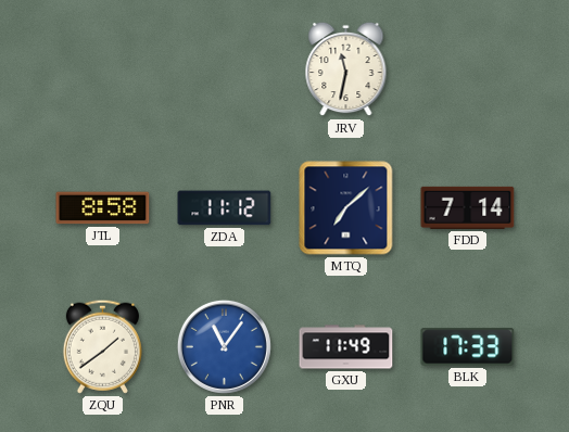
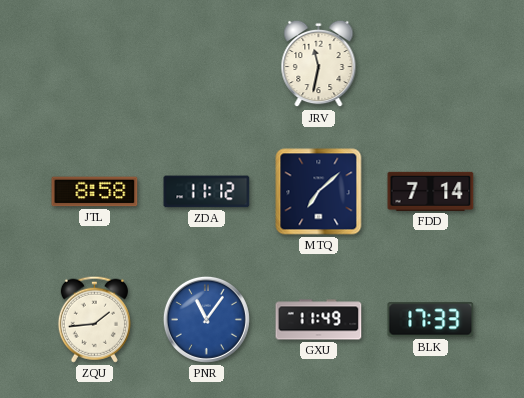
ZQU: 1:39 -> 1:44 (94, 319)
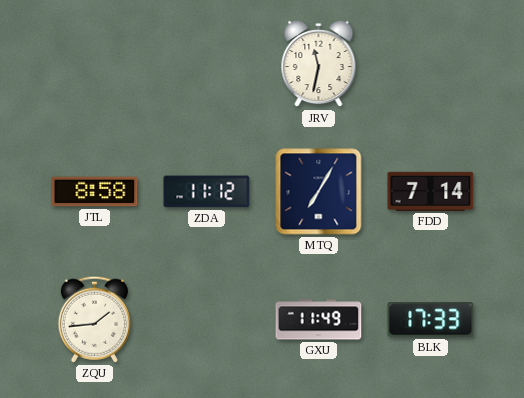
MTQ: 7:08 -> 7:05 (319, 192)
PNR: 11:06 -> none (206, 319)
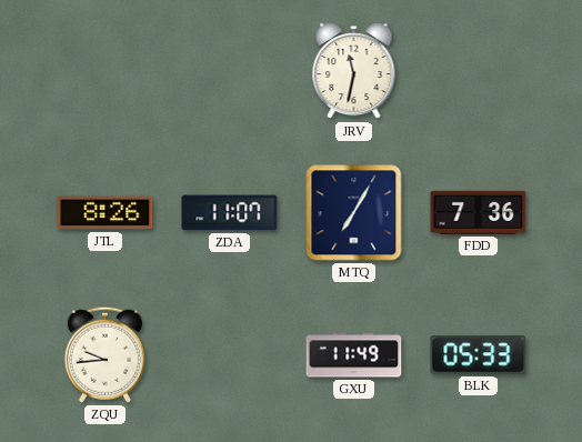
JTL: 8:58 -> 8:26 (106, 213)
ZDA: 11:12 -> 11:07 (230, 213)
FDD: 7:14 -> 7:36 (479, 212)
ZQU: 1:44 -> 9:44 (104, 354)
BLK: 17:33 -> 05:33 (479, 355)
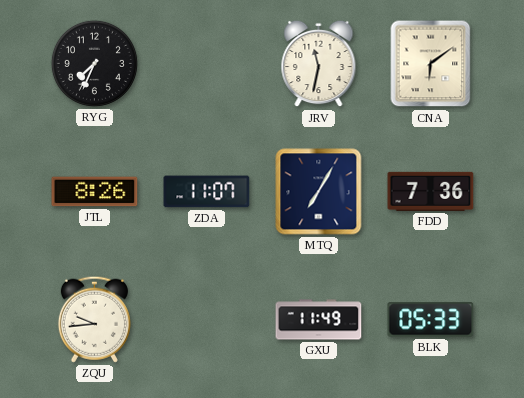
RYG: none -> 7:34 (94, 63)
CNA: none -> 6:09 (431, 64)
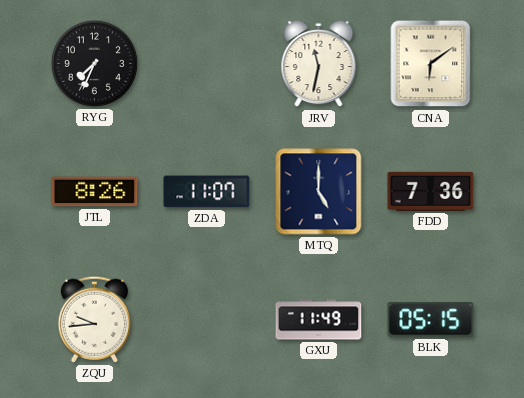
MTQ: 7:05 -> 5:00 (319, 192)
BLK: 05:33 -> 05:15 (431, 320)
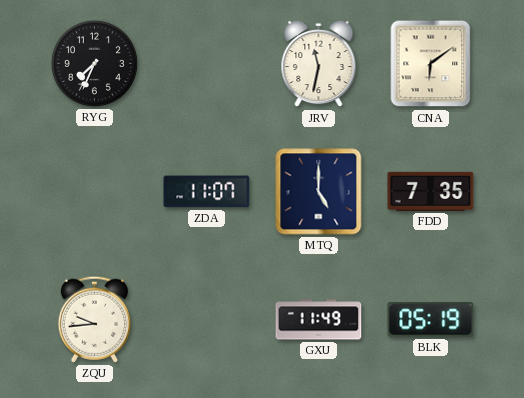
JTL: 8:26 -> none (95, 192)
FDD: 7:36 -> 7:35 (431, 191)
BLK: 05:15 -> 05:19 (431, 320)
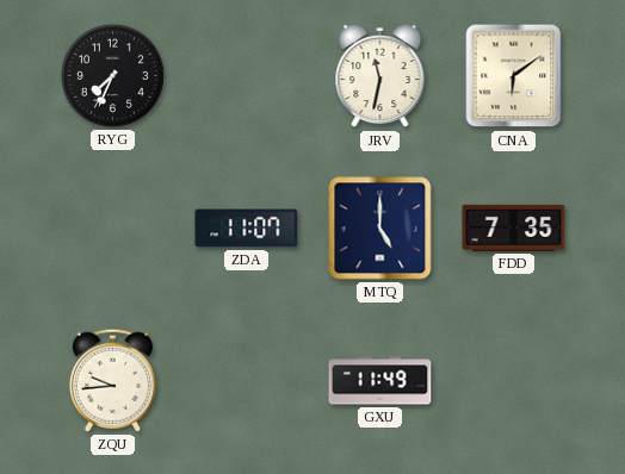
BLK: 05:19 -> none (431, 320)
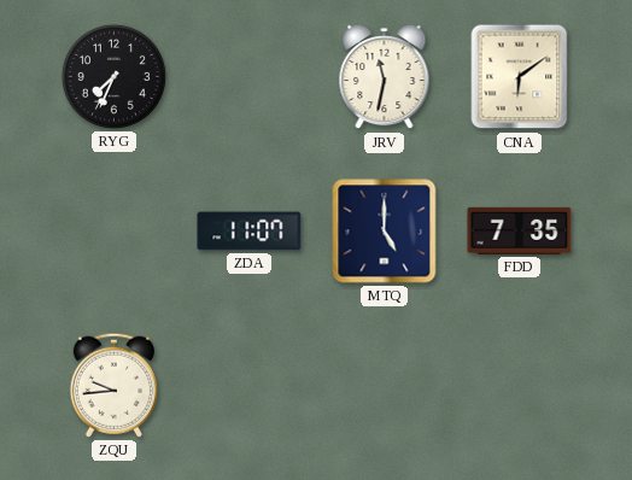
GXU: 11:49 -> none (380, 381)
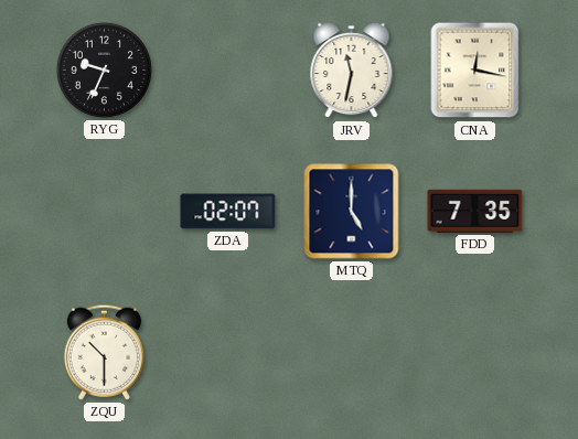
RYG: 7:34 -> 9:34 (104, 69)
CNA: 6:09 -> 12:17 (475, 71)
ZDA: 11:07 -> 02:07 (228, 212)
ZQU: 9:44 -> 10:30 (104, 352)
